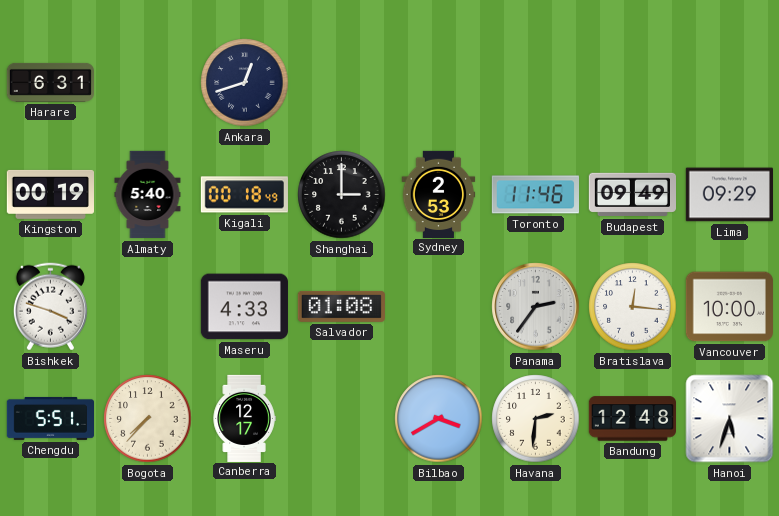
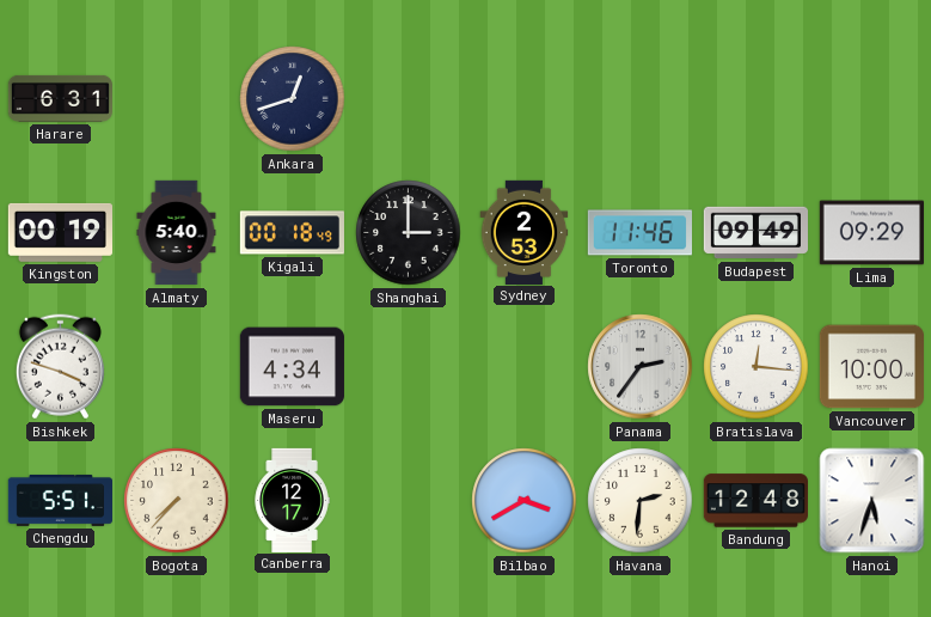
Maseru: 4:33 -> 4:34 (292, 367)
Salvador: 01:08 -> none (341, 306)
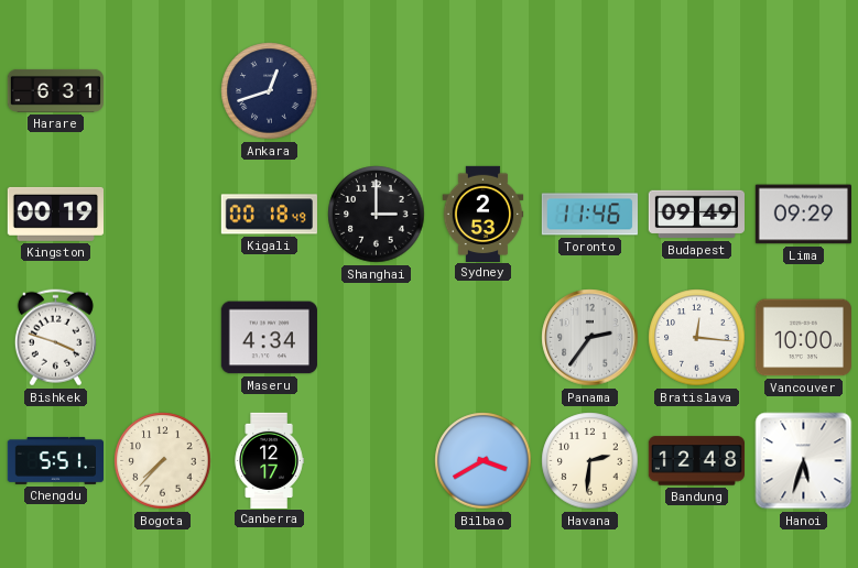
Almaty: 5:40 -> none (177, 233)
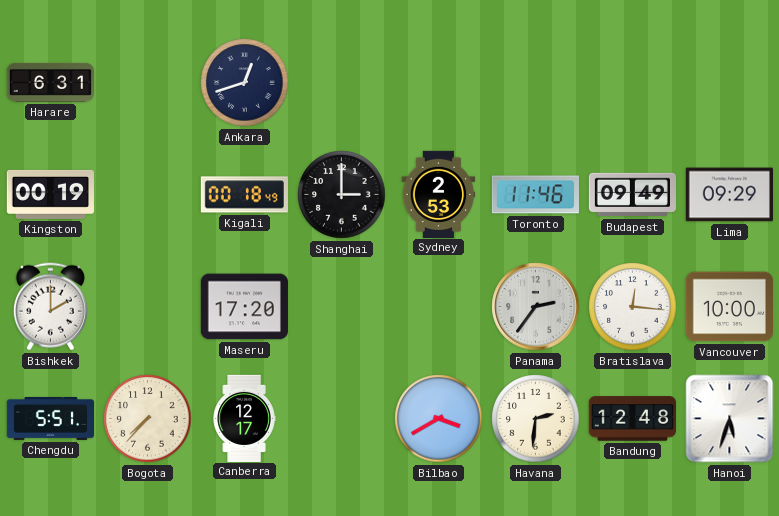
Bishkek: 3:48 -> 2:00 (50, 307)
Maseru: 4:34 -> 17:20 (244, 307)
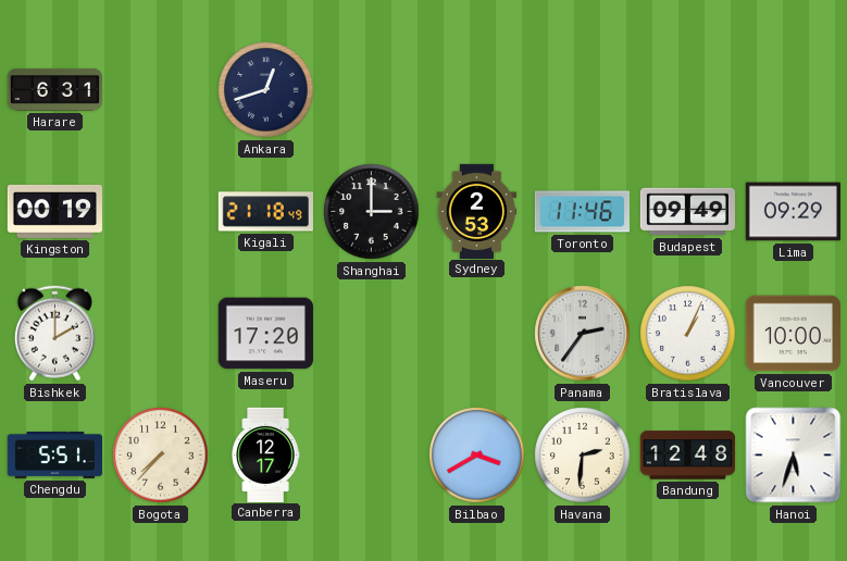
Kigali: 00:18 -> 21:18 (265, 212)
Bratislava: 12:16 -> 1:04 (688, 334)
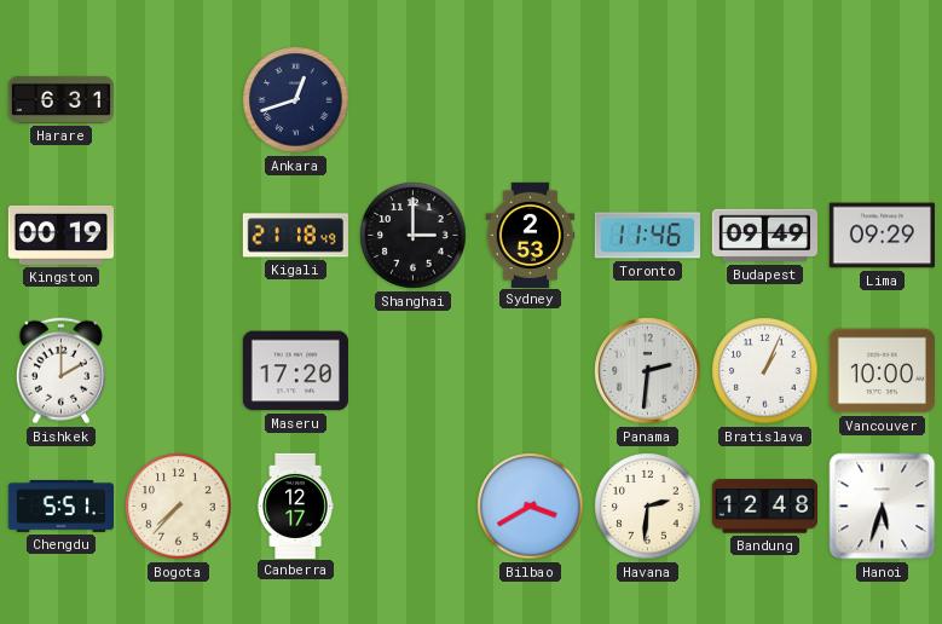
Panama: 2:36 -> 2:31 (648, 371)
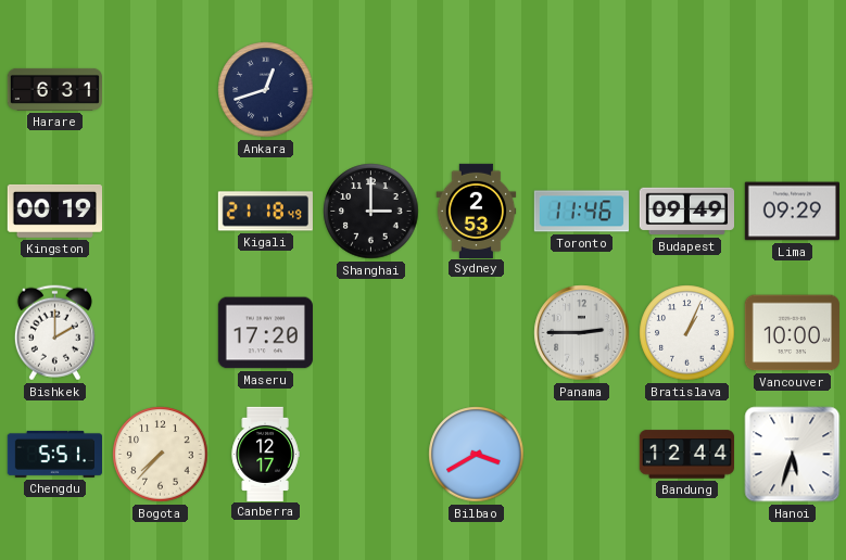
Panama: 2:31 -> 2:45 (582, 333)
Havana: 2:31 -> none (648, 507)
Bandung: 12:48 -> 12:44 (686, 455)
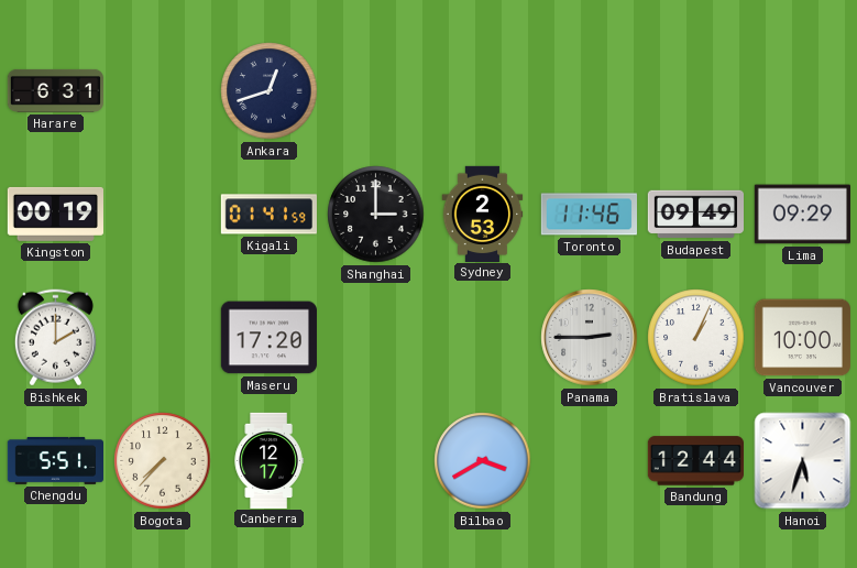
Kigali: 21:18 -> 01:41 (268, 215)
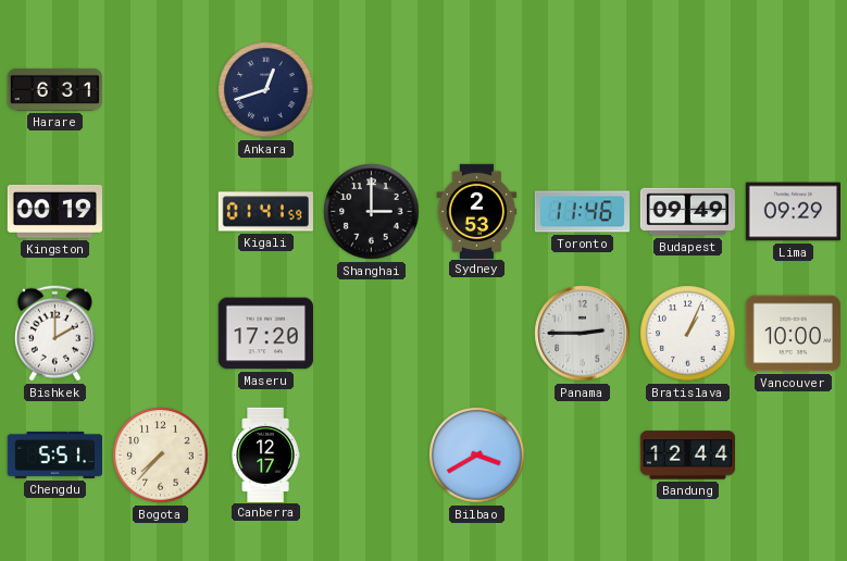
Hanoi: 5:33 -> none (803, 461)
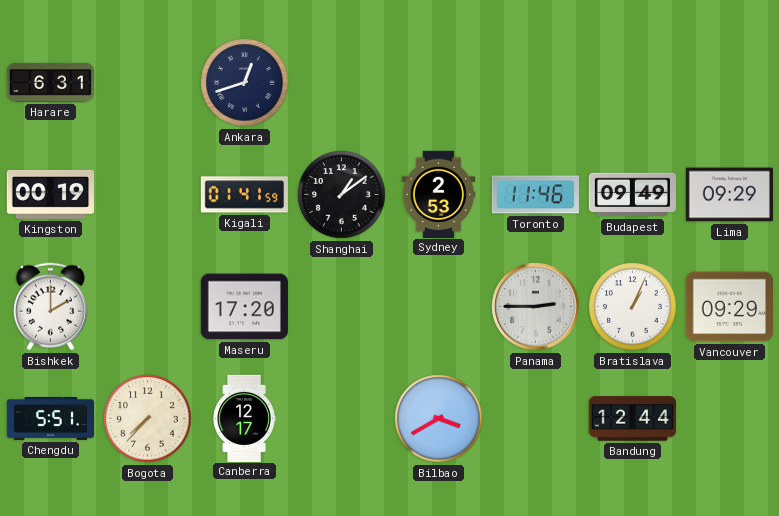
Shanghai: 3:00 -> 1:09 (342, 195)
Vancouver: 10:00 -> 09:29 (729, 307)
